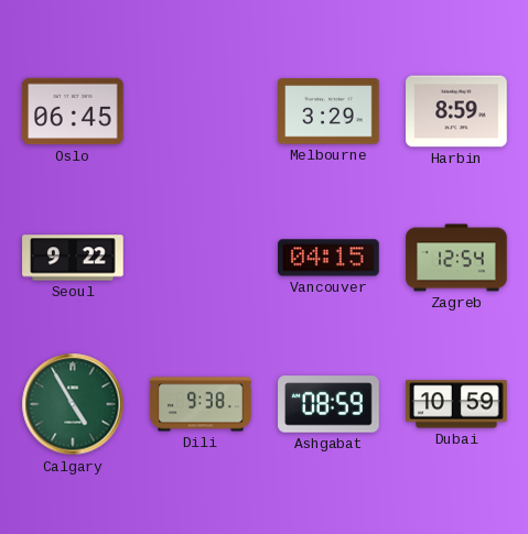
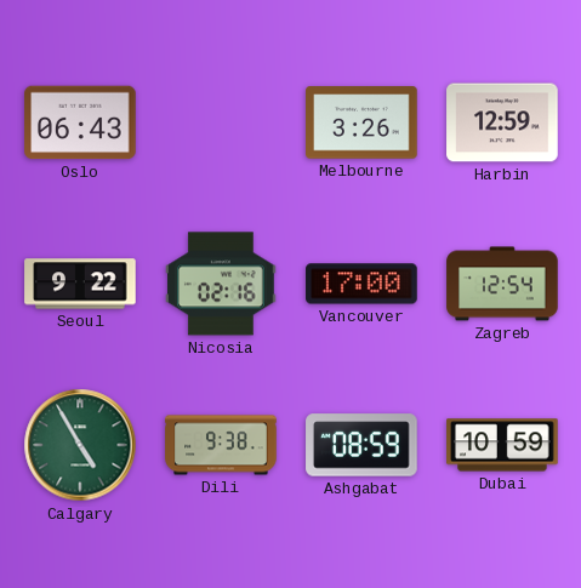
Oslo: 06:45 -> 06:43 (80, 122)
Melbourne: 3:29 -> 3:26 (361, 122)
Harbin: 8:59 -> 12:59 (502, 122)
Nicosia: none -> 02:16 (221, 284)
Vancouver: 04:15 -> 17:00 (361, 284)
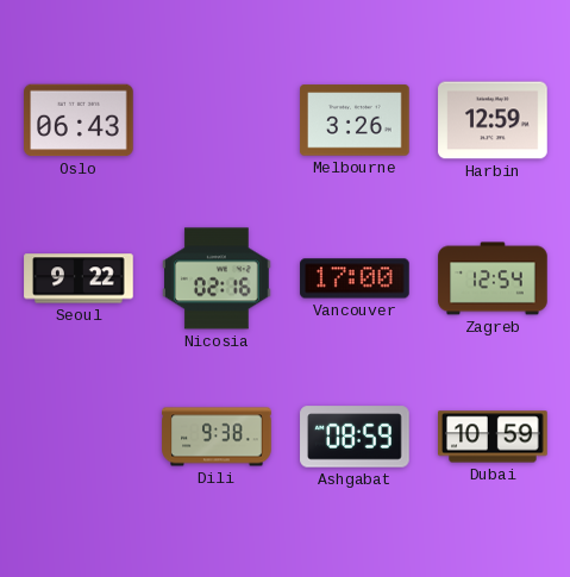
Calgary: 4:55 -> none (80, 445)
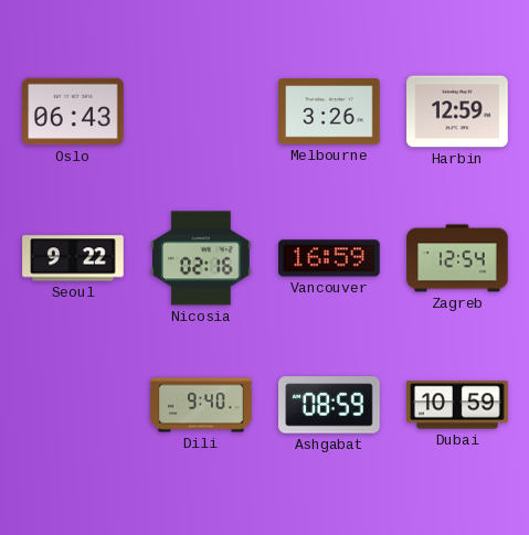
Vancouver: 17:00 -> 16:59 (329, 258)
Dili: 9:38 -> 9:40 (201, 405)
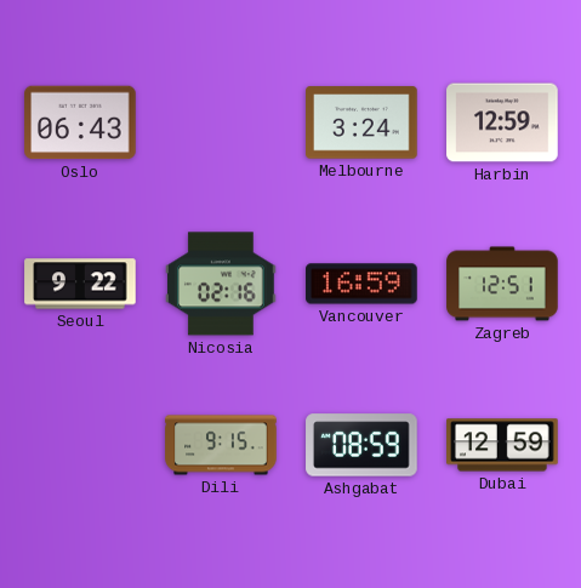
Melbourne: 3:26 -> 3:24 (361, 122)
Zagreb: 12:54 -> 12:51 (502, 284)
Dili: 9:40 -> 9:15 (221, 445)
Dubai: 10:59 -> 12:59 (502, 445)
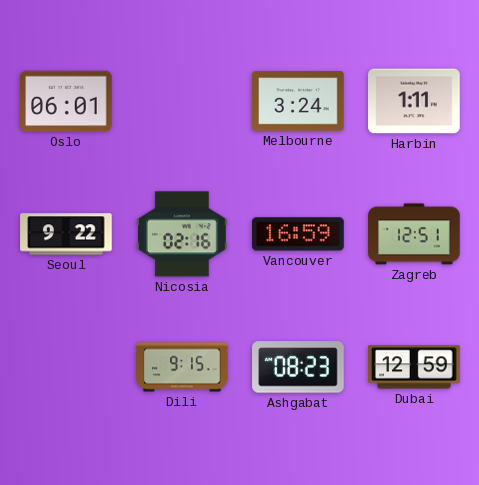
Oslo: 06:43 -> 06:01 (66, 101)
Harbin: 12:59 -> 1:11 (414, 101)
Ashgabat: 08:59 -> 08:23 (298, 367)
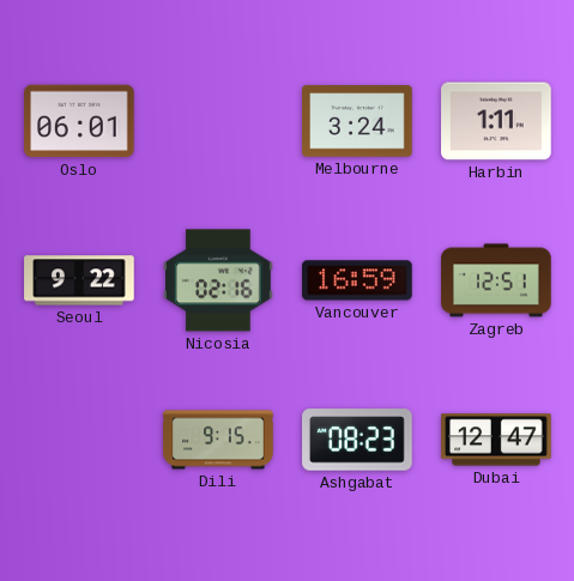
Dubai: 12:59 -> 12:47 (496, 440)
